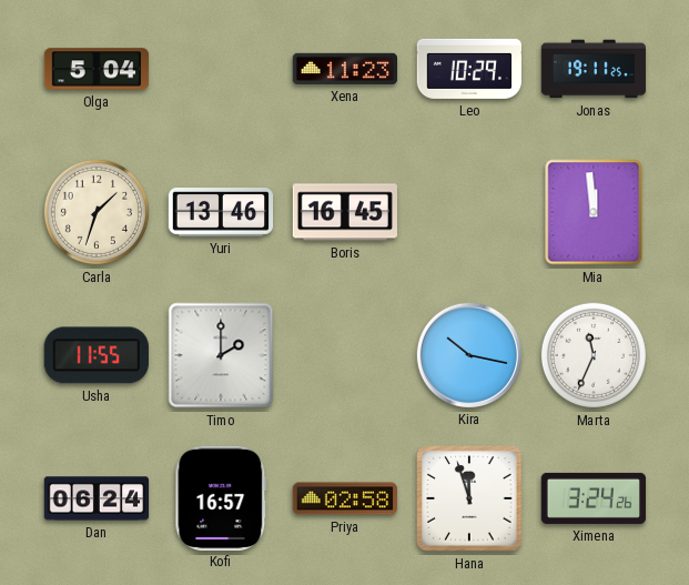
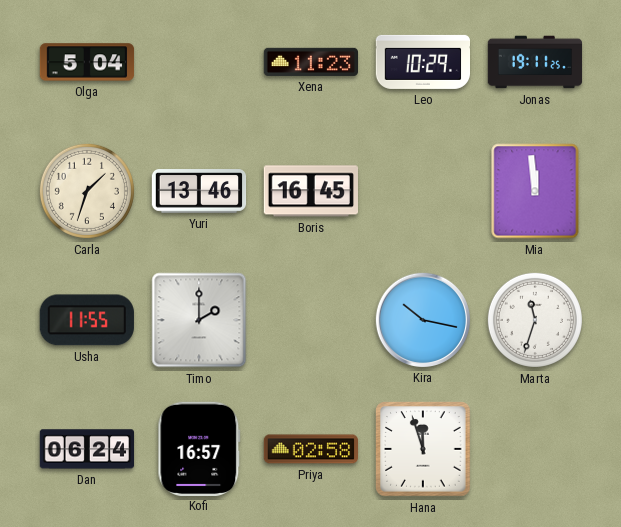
Marta: 11:34 -> 11:33 (535, 320)
Ximena: 3:24 -> none (594, 498)
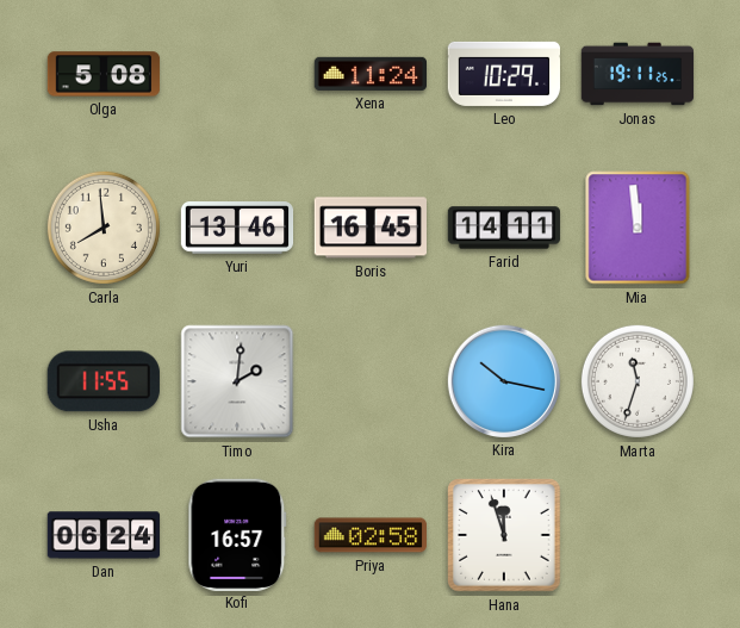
Olga: 5:04 -> 5:08 (104, 74)
Xena: 11:23 -> 11:24 (369, 74)
Carla: 1:33 -> 7:59 (104, 228)
Farid: none -> 14:11 (504, 228)
Timo: 2:00 -> 2:01 (237, 381)
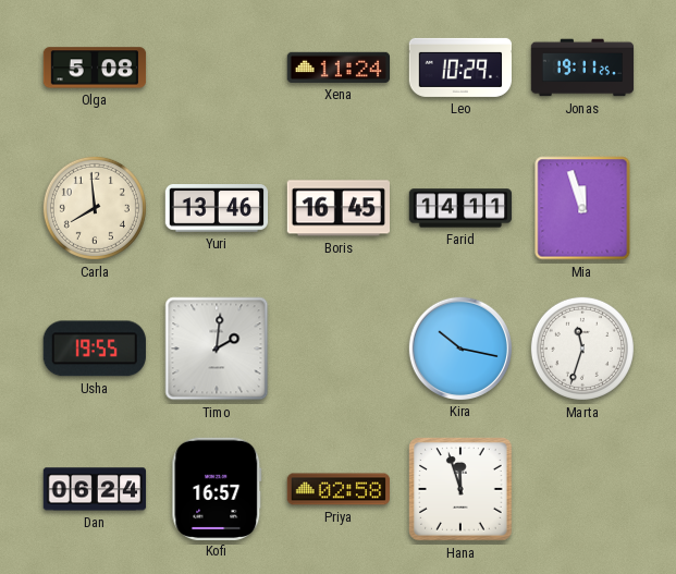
Mia: 11:59 -> 11:57 (582, 208)
Usha: 11:55 -> 19:55 (95, 349)
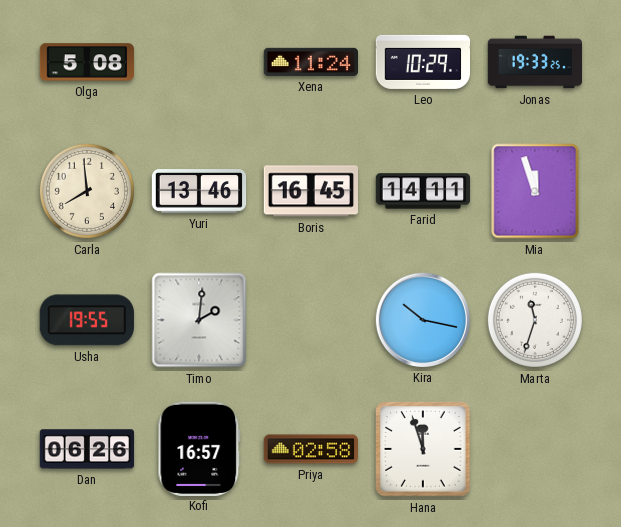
Jonas: 19:11 -> 19:33 (535, 62)
Dan: 06:24 -> 06:26 (87, 449)
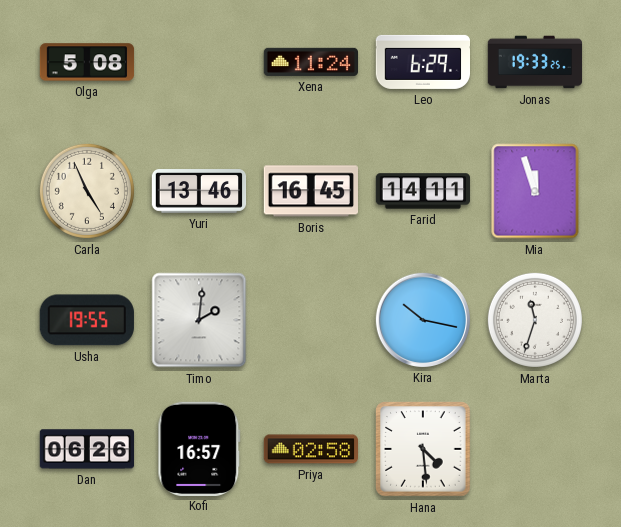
Leo: 10:29 -> 6:29 (422, 62)
Carla: 7:59 -> 4:56 (87, 191)
Hana: 11:57 -> 4:29 (423, 449)
